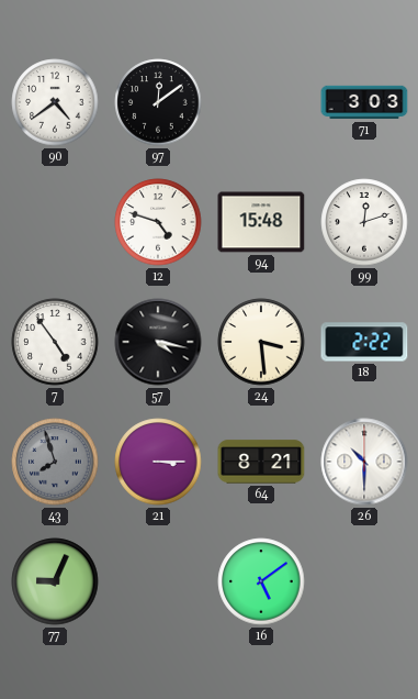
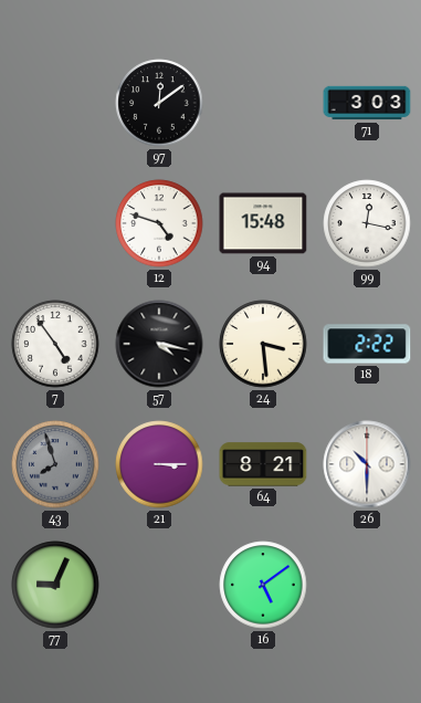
90: 4:39 -> none (55, 102)
99: 12:12 -> 12:17 (367, 223)
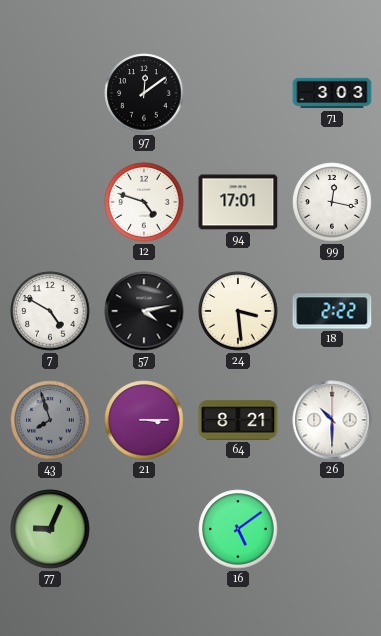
94: 15:48 -> 17:01 (238, 202)
7: 4:54 -> 4:50 (50, 311)
57: 4:17 -> 4:13 (144, 311)
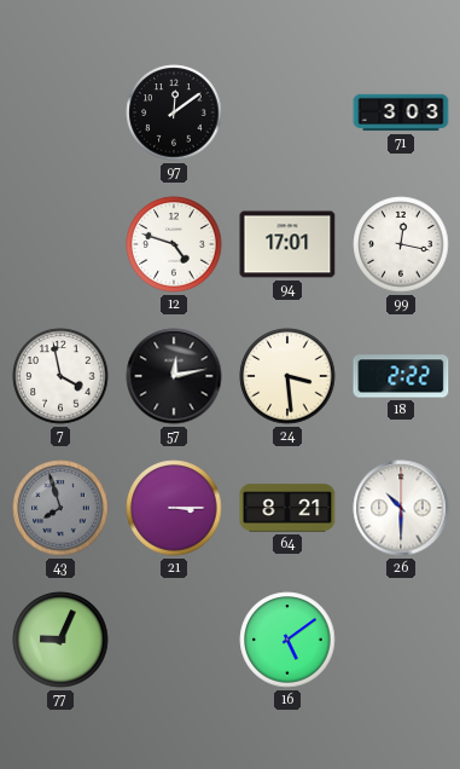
7: 4:50 -> 3:58 (60, 376)
57: 4:13 -> 12:13 (174, 376)
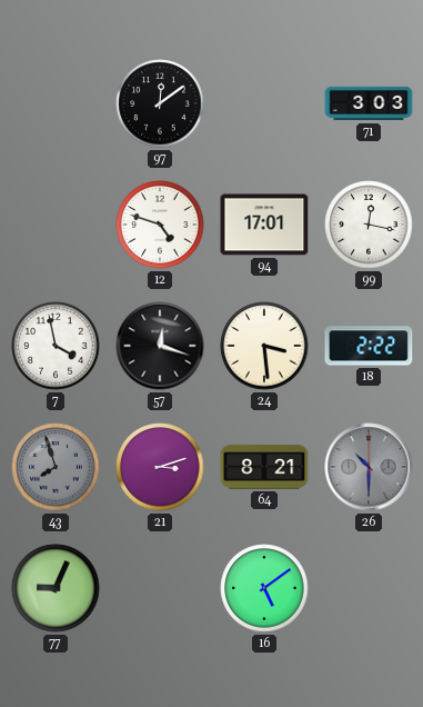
57: 12:13 -> 12:18 (160, 346)
21: 3:15 -> 3:12 (160, 467)
26 dial: white -> grey (369, 467)
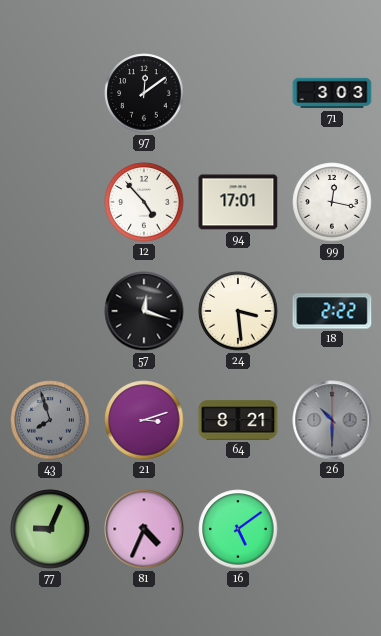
12: 4:48 -> 4:53 (144, 202)
7: 3:58 -> none (56, 346)
81: none -> 4:34 (144, 529)
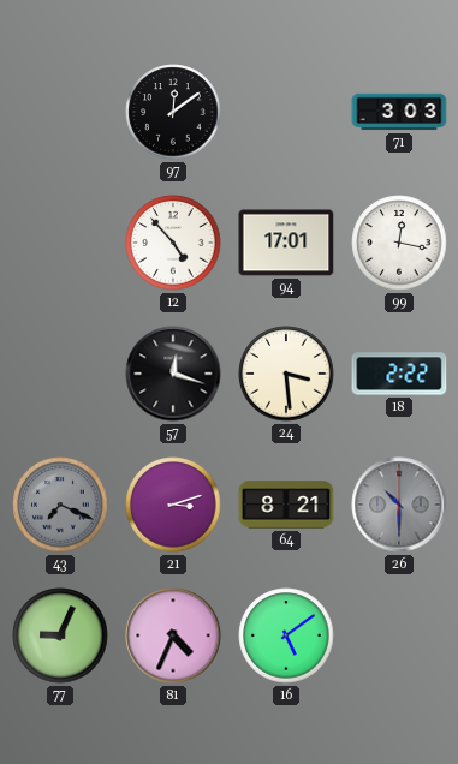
43: 7:57 -> 7:19 (60, 505)
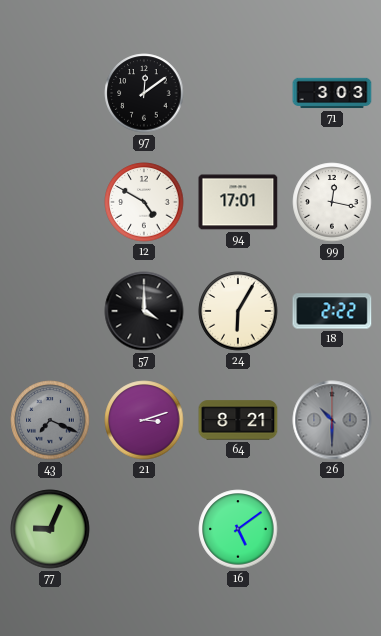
12: 4:53 -> 4:50 (144, 202)
57: 12:18 -> 4:00 (144, 311)
24: 3:29 -> 6:05 (238, 311)
81: 4:34 -> none (173, 635)
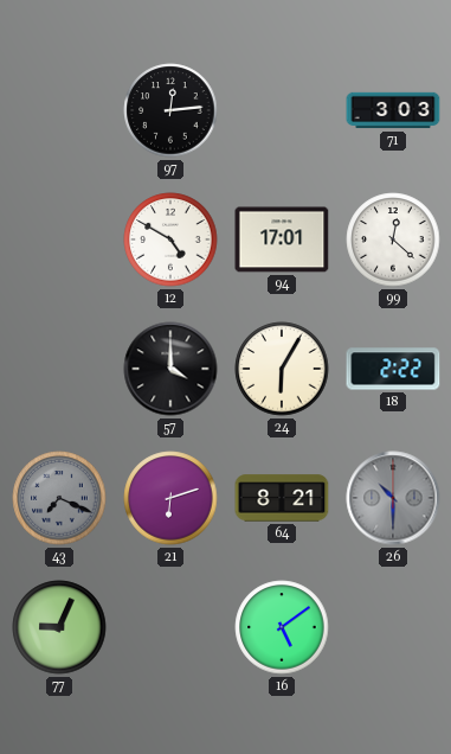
97: 12:09 -> 12:14 (170, 110)
99: 12:17 -> 12:22 (393, 239)
21: 3:12 -> 6:12 (170, 498)
